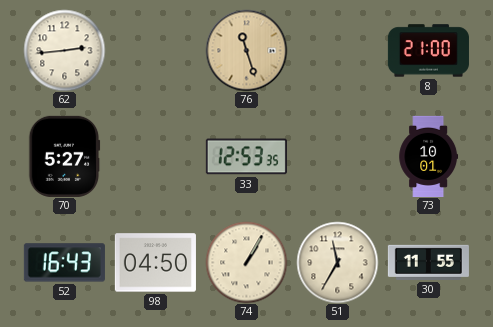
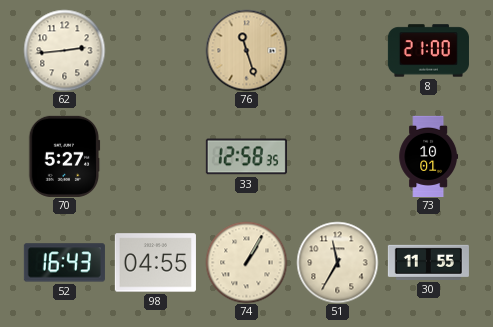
33: 12:53 -> 12:58 (246, 157)
98: 04:50 -> 04:55 (155, 263)
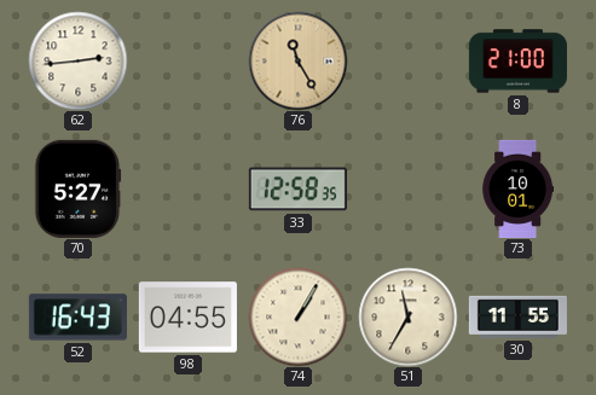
76: 11:27 -> 11:25 (297, 60)
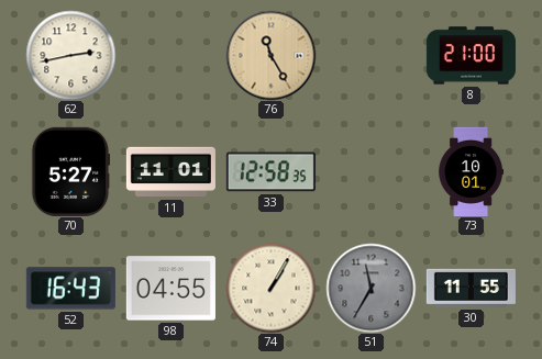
62: 2:44 -> 2:43 (70, 55)
11: none -> 11:01 (170, 172)
51 dial: cream -> grey (370, 288)
